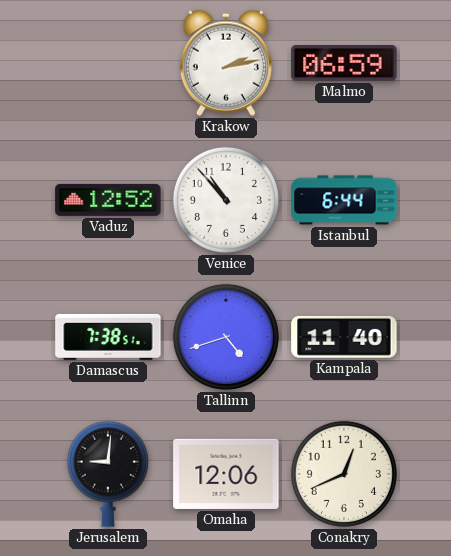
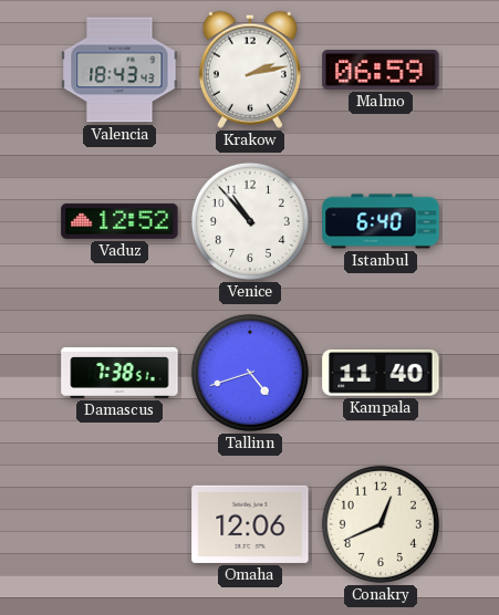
Valencia: none -> 18:43 (119, 70)
Istanbul: 6:44 -> 6:40 (381, 221)
Jerusalem: 9:01 -> none (108, 474)
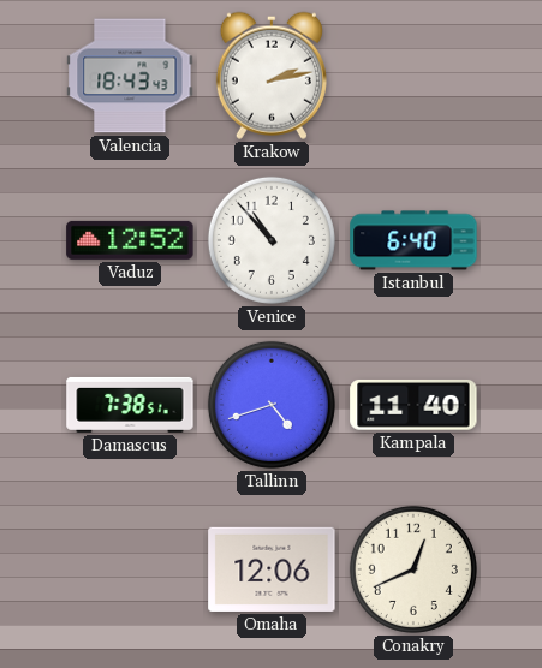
Malmo: 06:59 -> none (381, 70)
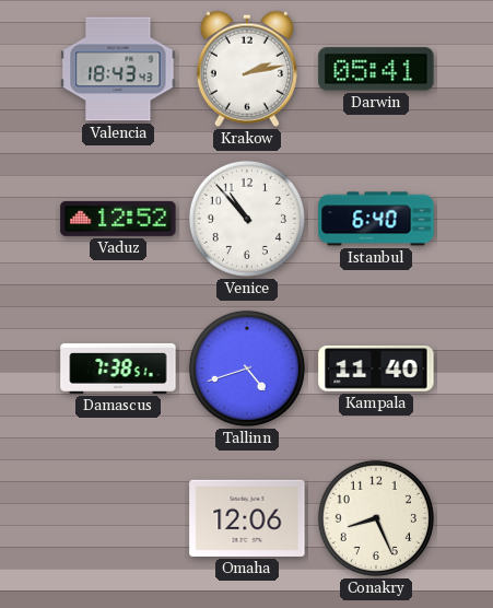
Darwin: none -> 05:41 (376, 69)
Conakry: 12:41 -> 8:26 (376, 518)
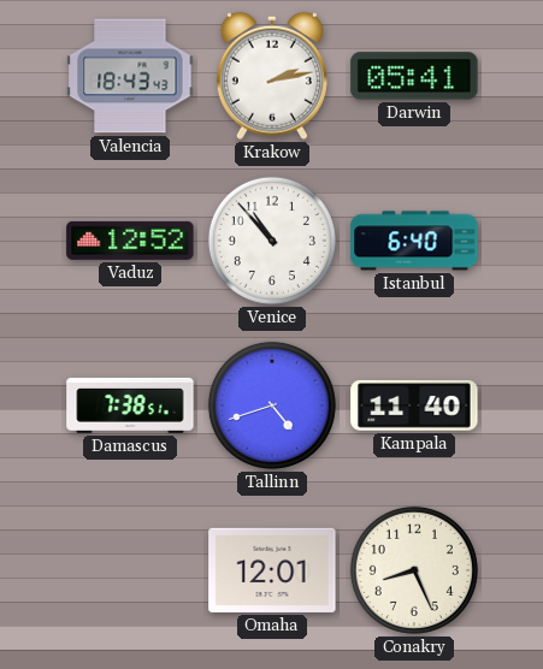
Omaha: 12:06 -> 12:01 (272, 570)
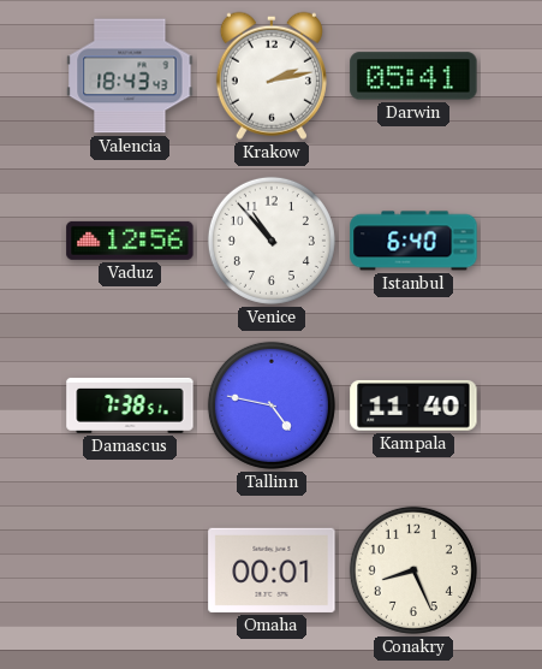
Vaduz: 12:52 -> 12:56 (130, 241)
Tallinn: 4:42 -> 4:47 (272, 405)
Omaha: 12:01 -> 00:01 (272, 570)
